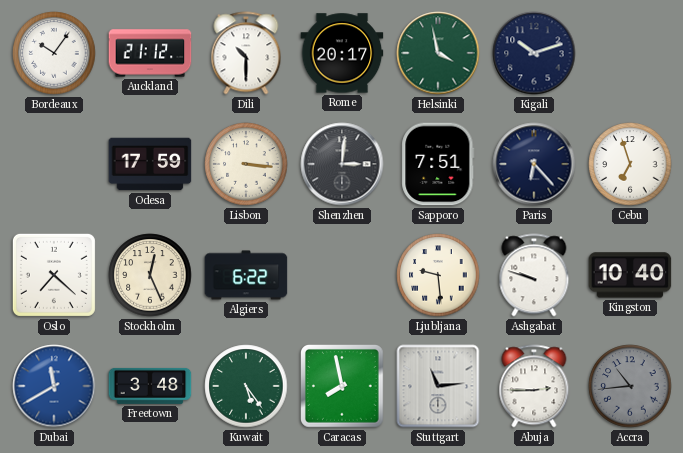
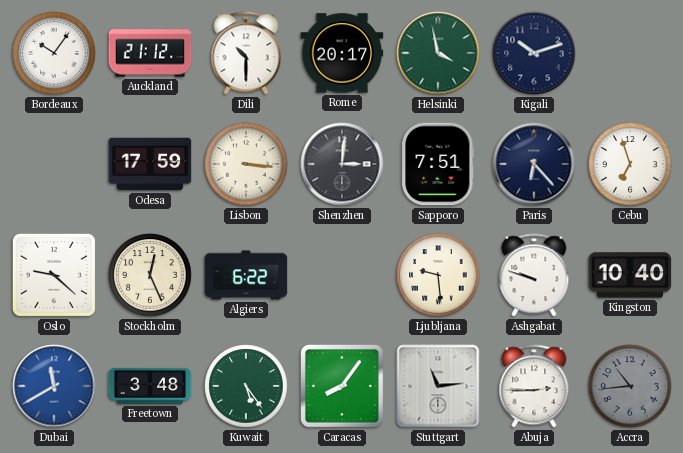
Oslo: 7:22 -> 9:22 (54, 275)
Caracas: 7:58 -> 8:06 (343, 387)
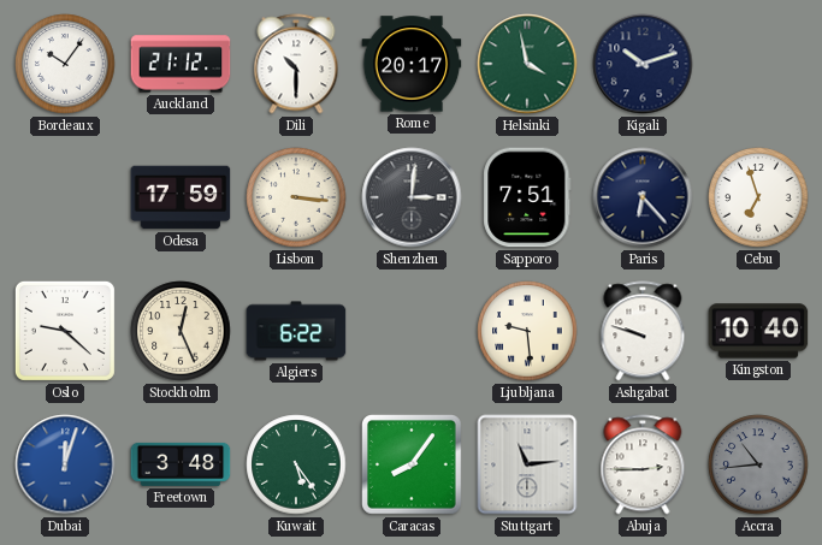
Dubai: 11:40 -> 12:03 (65, 464)
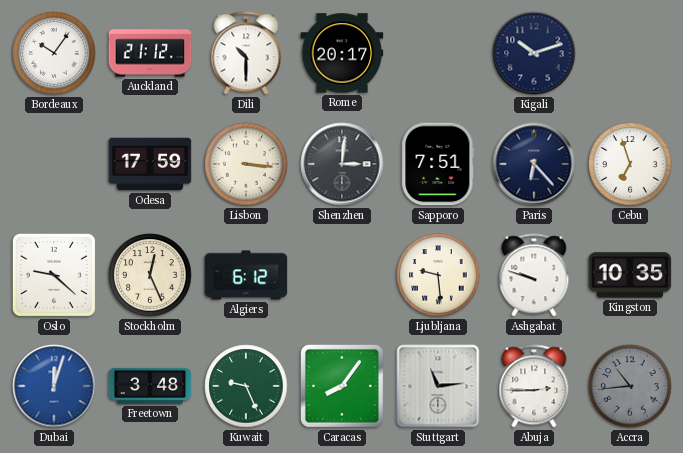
Helsinki: 3:58 -> none (527, 64)
Algiers: 6:22 -> 6:12 (246, 275)
Kingston: 10:40 -> 10:35 (630, 275)
Kuwait: 5:24 -> 9:26 (246, 386)
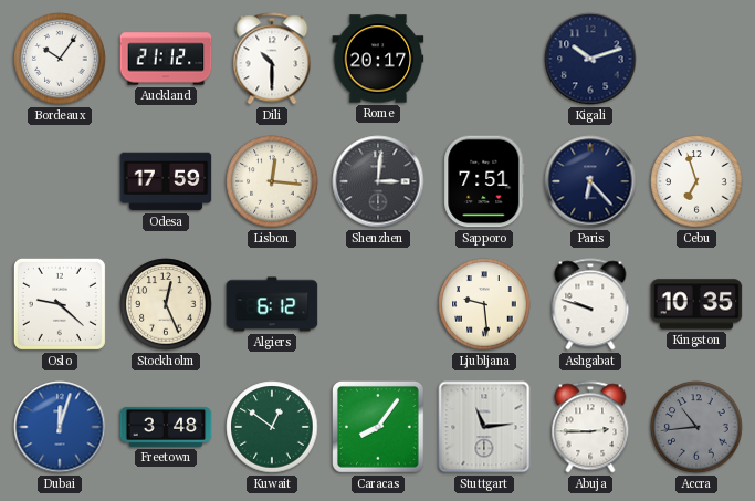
Lisbon: 3:16 -> 12:16 (272, 181)
Kuwait: 9:26 -> 12:51 (272, 427)
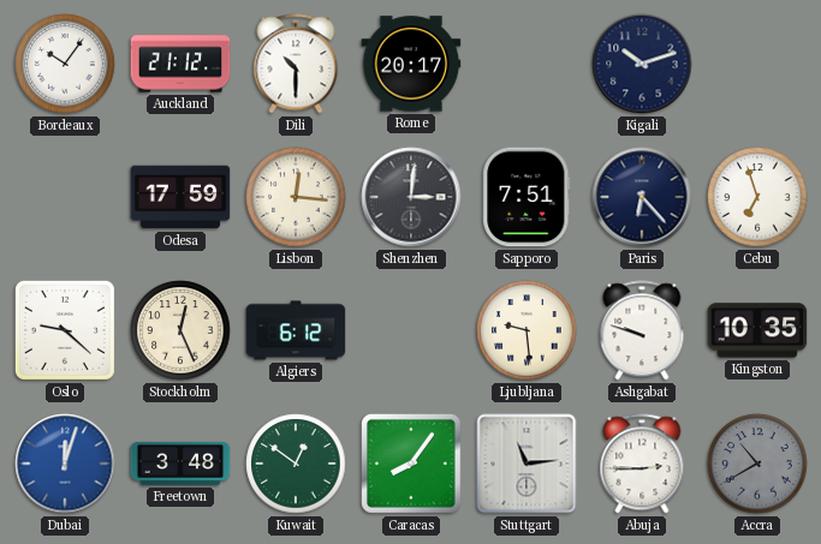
Accra: 10:44 -> 10:40 (757, 464)
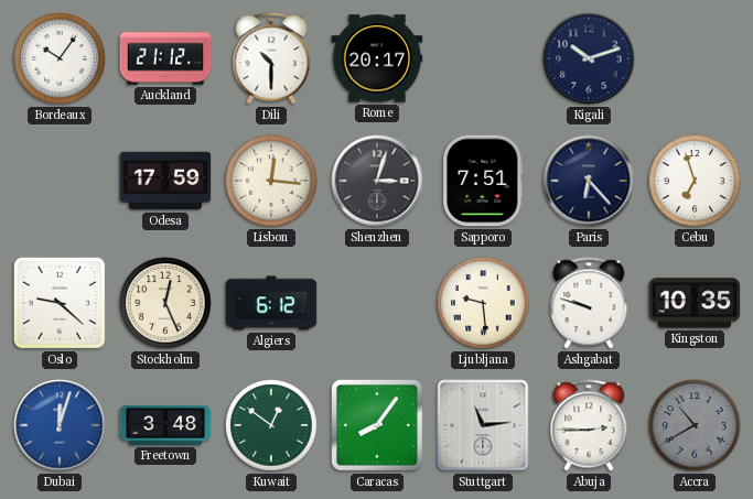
Shenzhen: 3:01 -> 3:03 (377, 181)
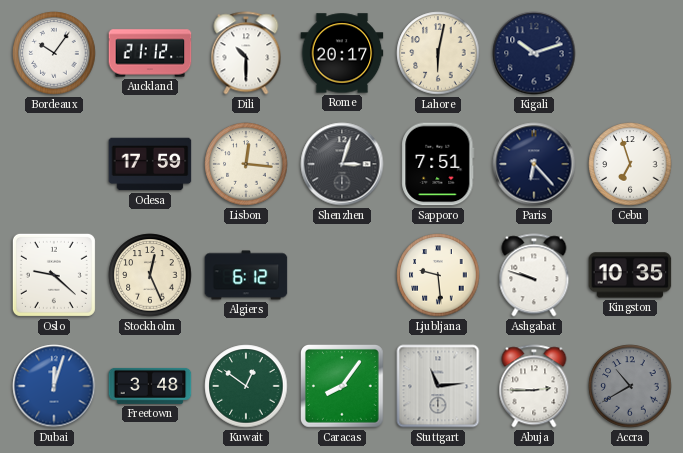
Lahore: none -> 6:02 (438, 53)
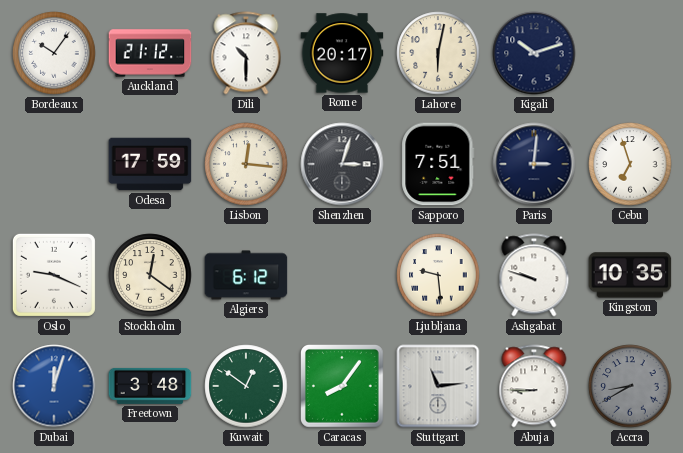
Paris: 6:23 -> 3:01 (534, 164)
Oslo: 9:22 -> 9:19 (54, 275)
Stockholm: 12:26 -> 12:21 (150, 275)
Abuja: 2:45 -> 8:45 (534, 386)
Accra: 10:40 -> 8:40 (630, 386)
